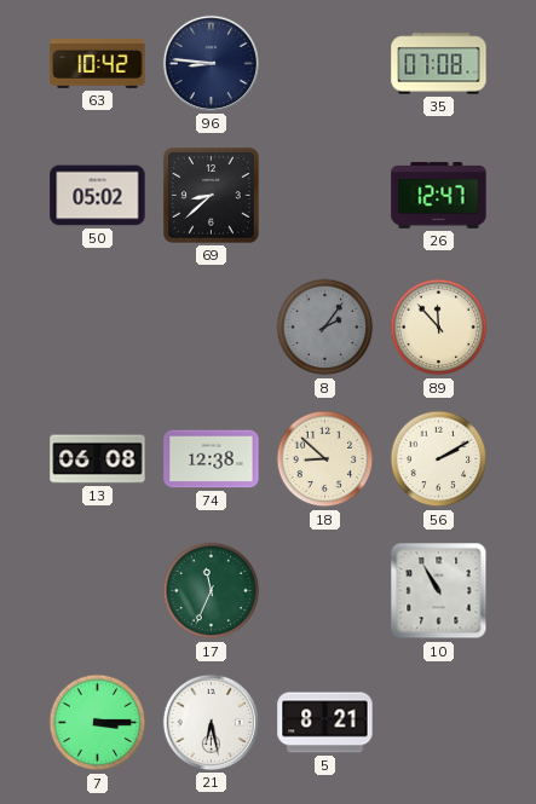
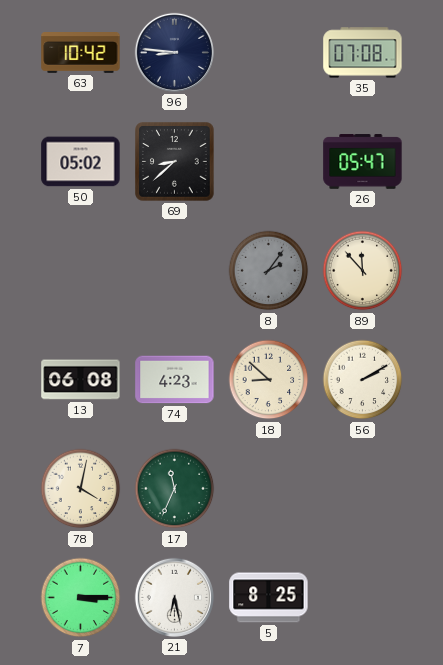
26: 12:47 -> 05:47 (363, 162)
74: 12:38 -> 4:23 (175, 380)
78: none -> 4:02 (81, 489)
10: 10:55 -> none (439, 591)
5: 8:21 -> 8:25 (269, 598)
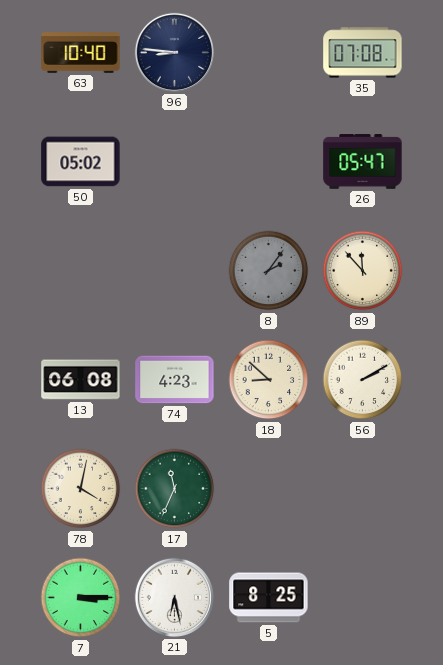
63: 10:42 -> 10:40 (81, 53)
69: 8:38 -> none (175, 162)
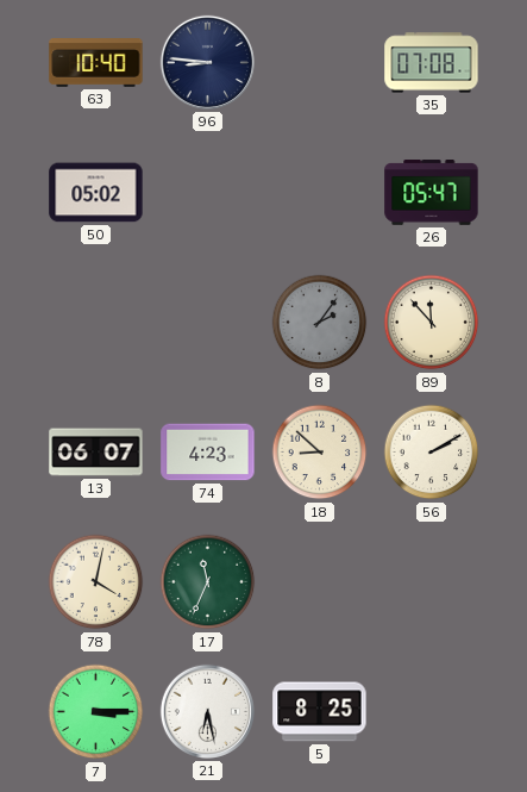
13: 06:08 -> 06:07 (96, 453)
